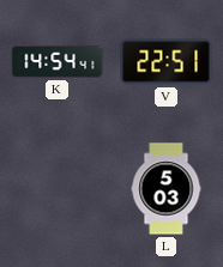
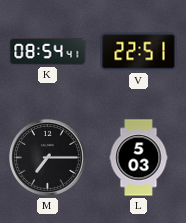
K: 14:54 -> 08:54 (48, 51)
M: none -> 7:15 (48, 158)
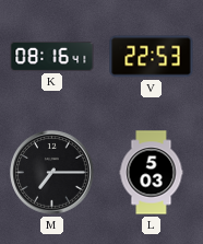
K: 08:54 -> 08:16 (52, 56)
V: 22:51 -> 22:53 (152, 57)
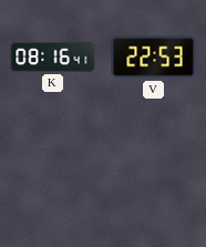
M: 7:15 -> none (52, 173)
L: 5:03 -> none (152, 173)
